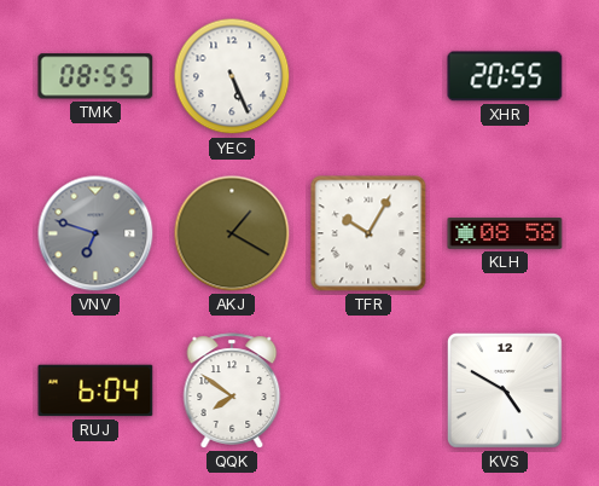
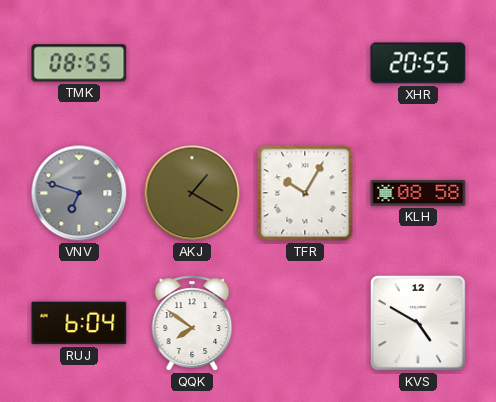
YEC: 5:26 -> none (232, 76)
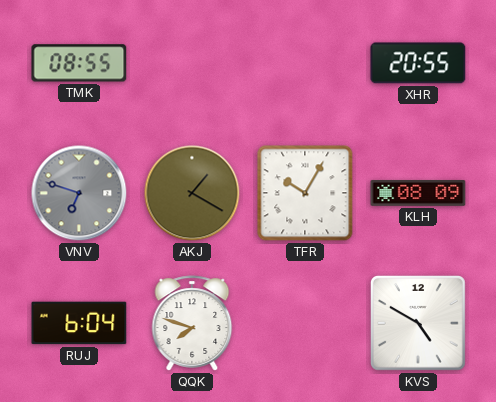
KLH: 08:58 -> 08:09 (418, 194)
QQK: 7:51 -> 7:48 (192, 323)
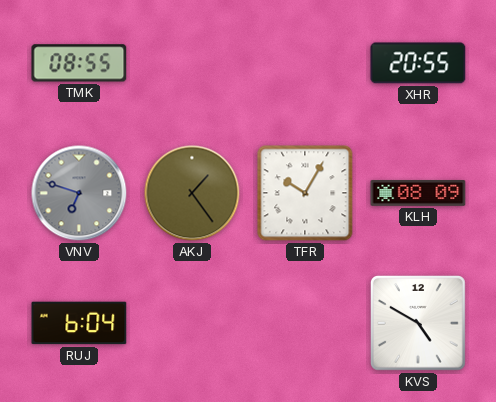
AKJ: 1:20 -> 1:24 (192, 193)
QQK: 7:48 -> none (192, 323)
